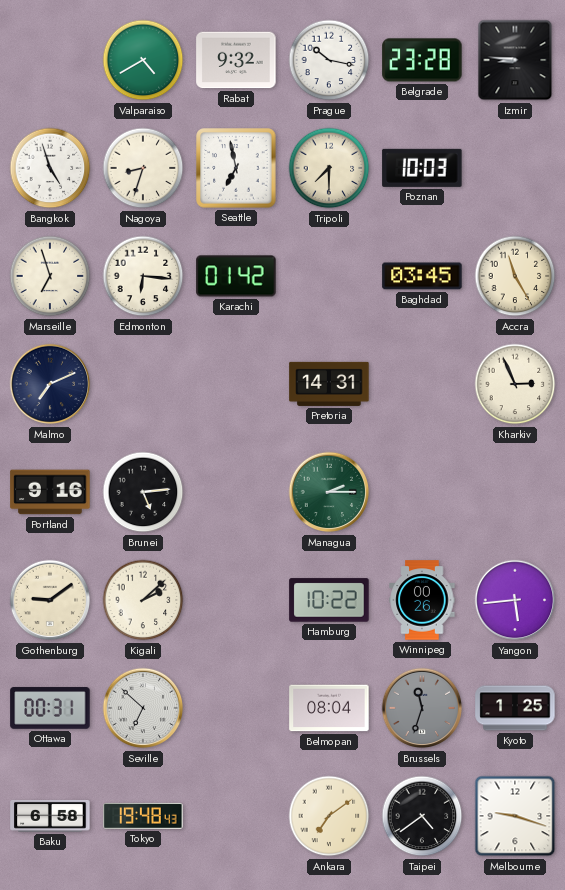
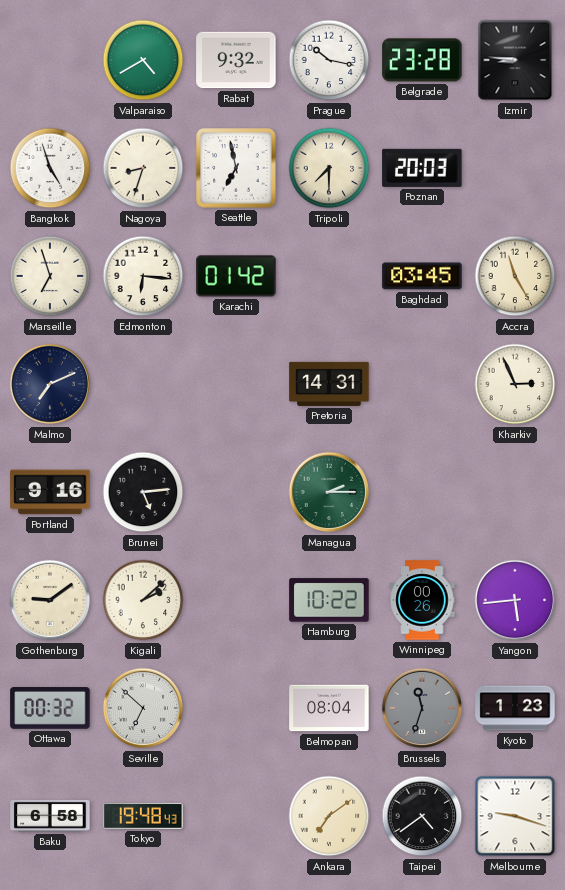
Poznan: 10:03 -> 20:03 (422, 168)
Ottawa: 00:31 -> 00:32 (50, 708)
Kyoto: 1:25 -> 1:23 (515, 708)
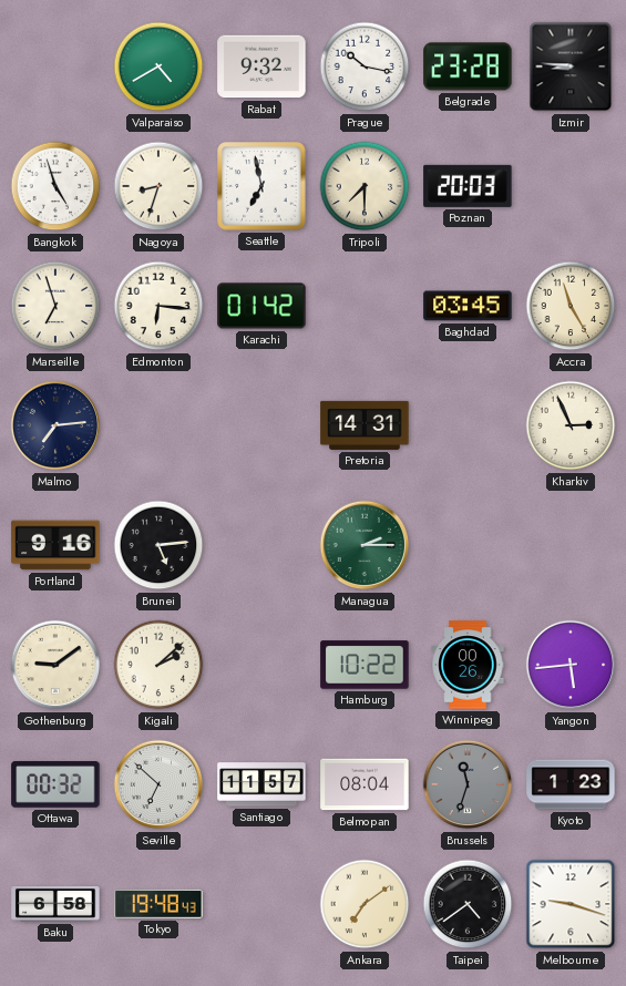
Malmo: 7:11 -> 7:14 (55, 425)
Santiago: none -> 11:57 (261, 784)
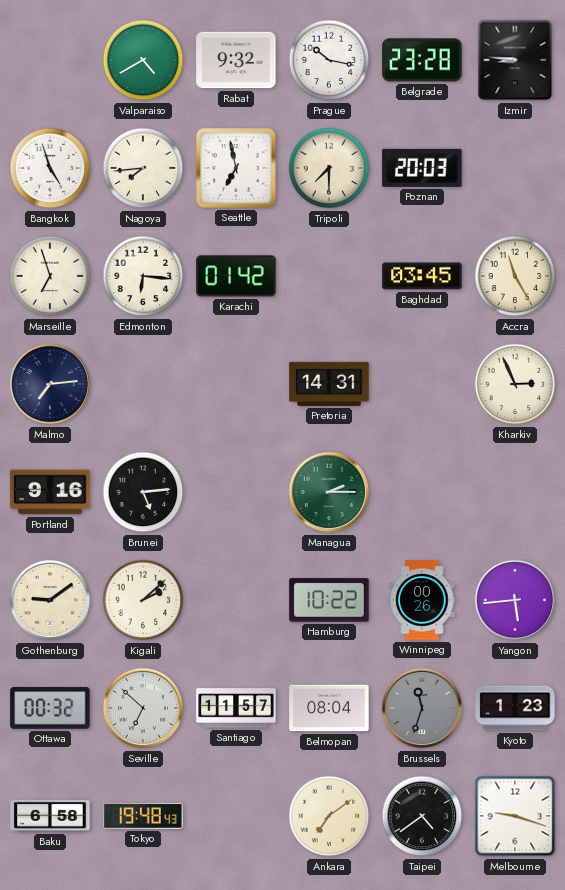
Nagoya: 8:33 -> 7:44 (143, 168)
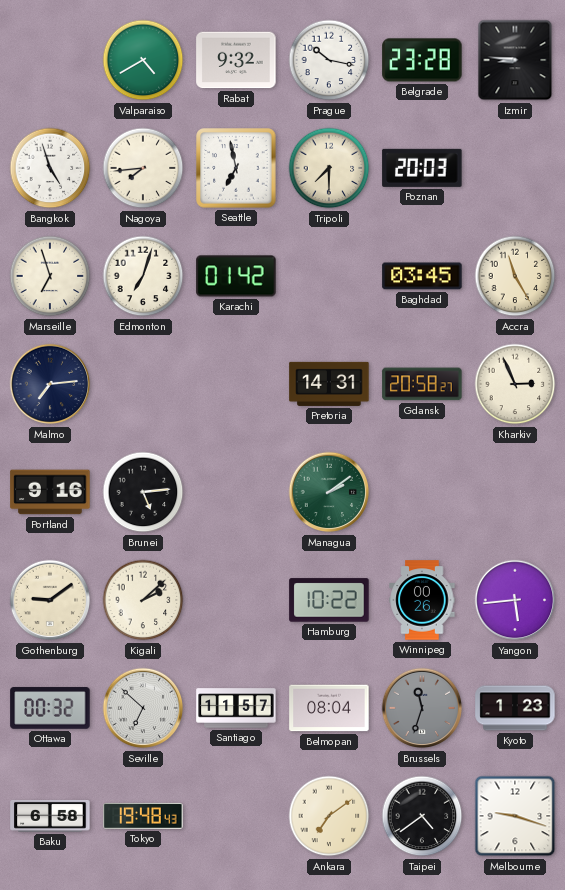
Edmonton: 6:16 -> 7:03 (143, 276)
Gdansk: none -> 20:58 (422, 384)
Managua: 2:15 -> 2:09 (329, 492)
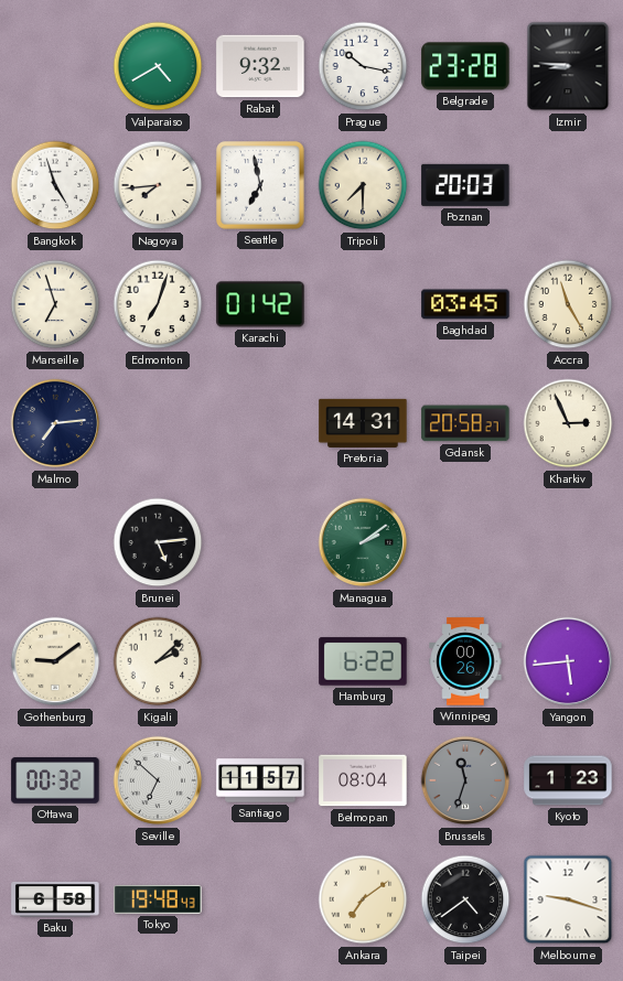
Portland: 9:16 -> none (50, 492)
Hamburg: 10:22 -> 6:22 (363, 661)
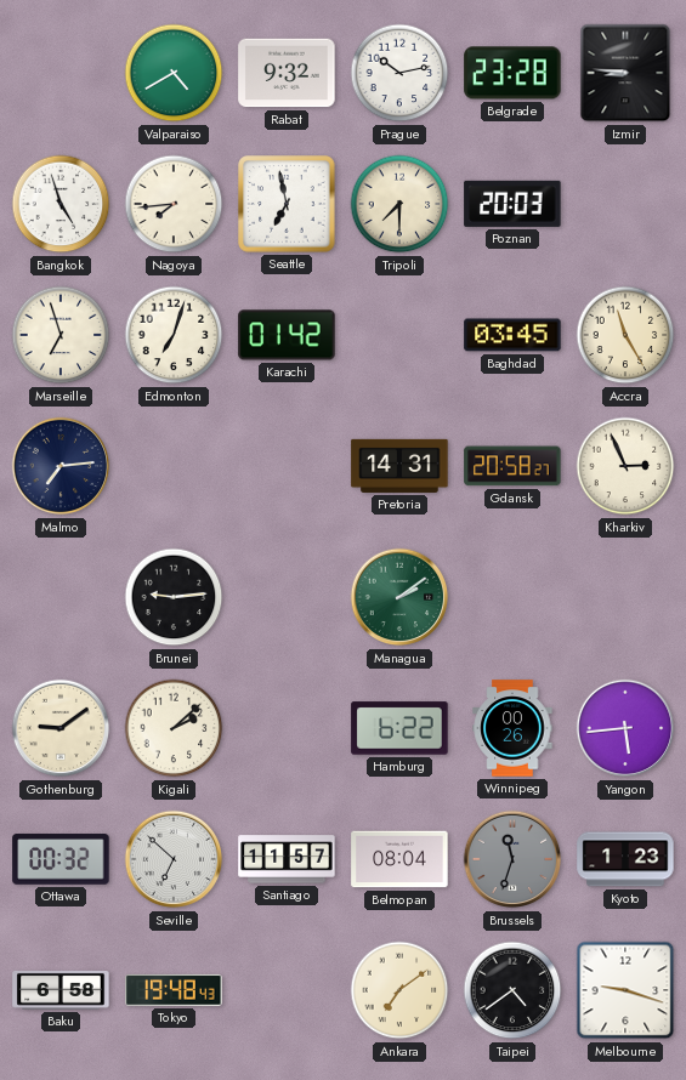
Prague: 10:17 -> 10:13 (399, 73)
Brunei: 5:14 -> 9:14 (174, 597)
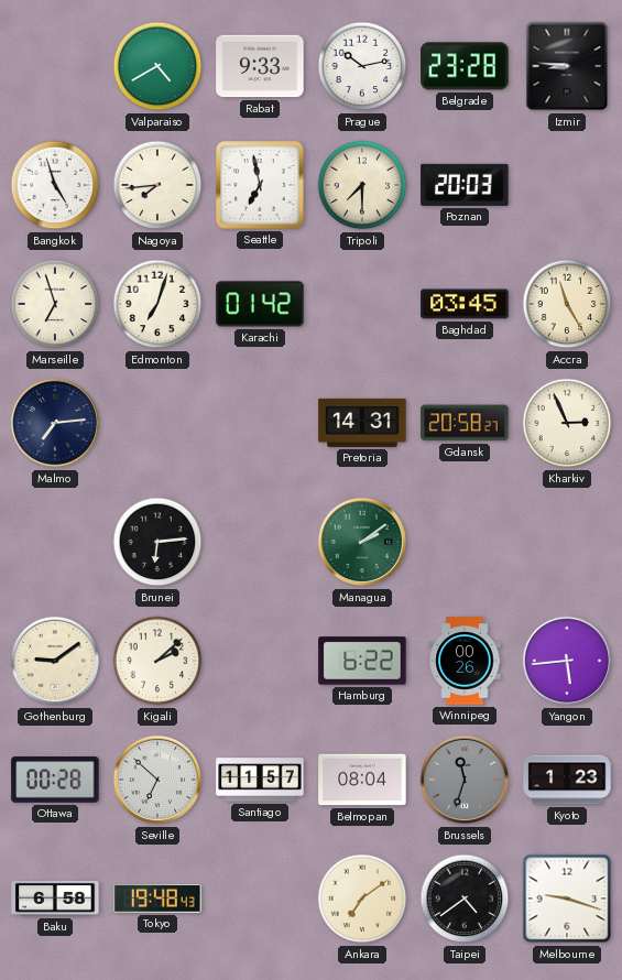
Rabat: 9:32 -> 9:33 (260, 66)
Brunei: 9:14 -> 6:14 (157, 542)
Ottawa: 00:32 -> 00:28 (55, 780)
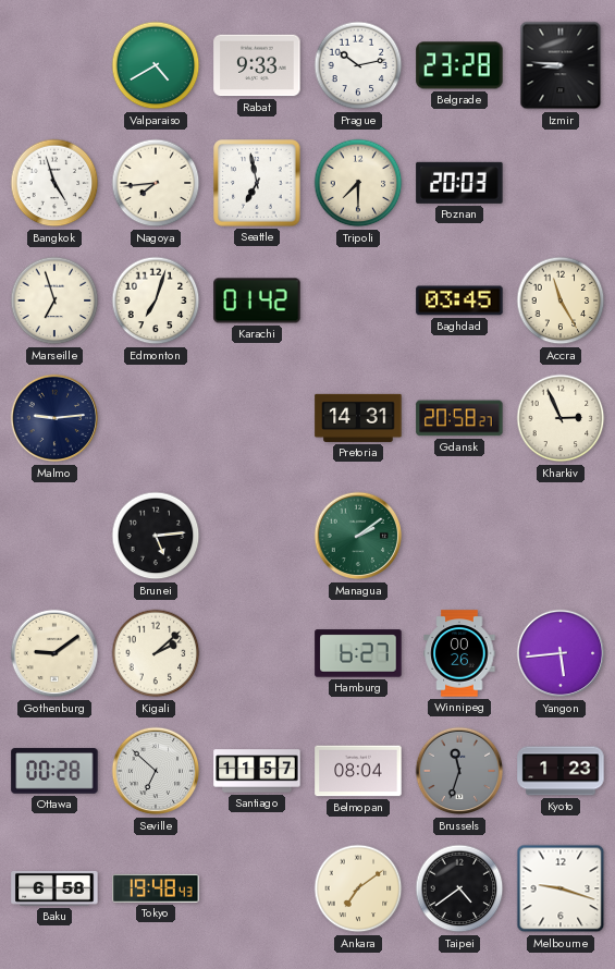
Malmo: 7:14 -> 9:14 (54, 418)
Brunei: 6:14 -> 5:14 (156, 536)
Hamburg: 6:22 -> 6:27 (358, 653)
